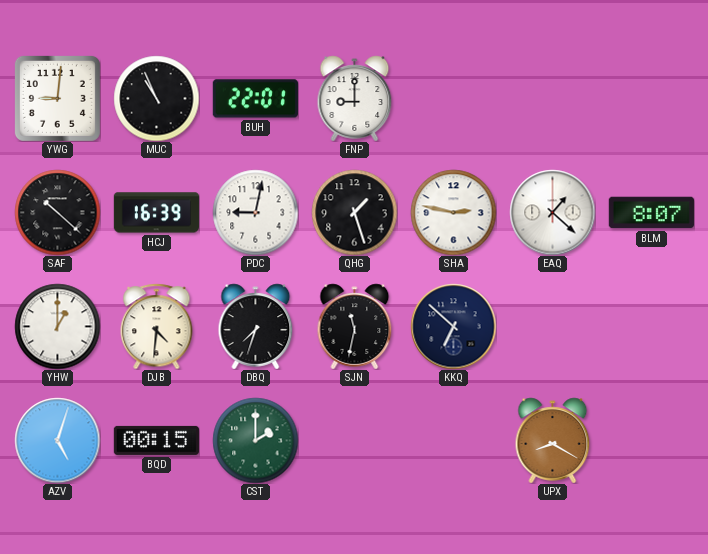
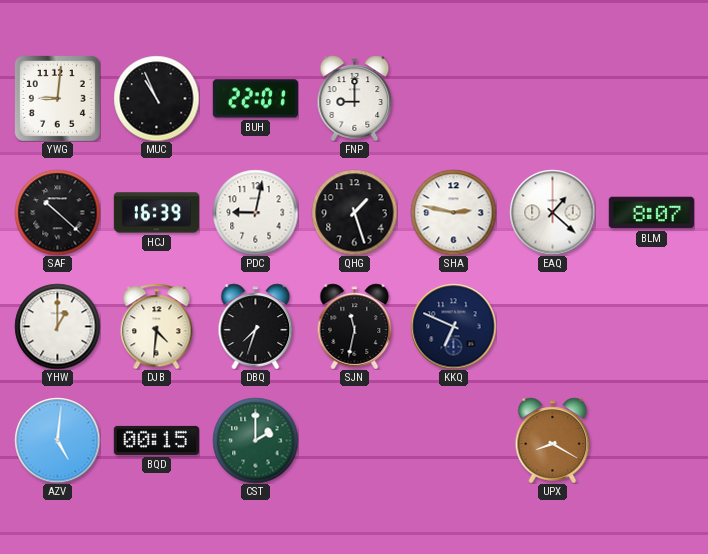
KKQ: 6:52 -> 6:49 (453, 326)
AZV: 5:03 -> 5:01 (57, 440)
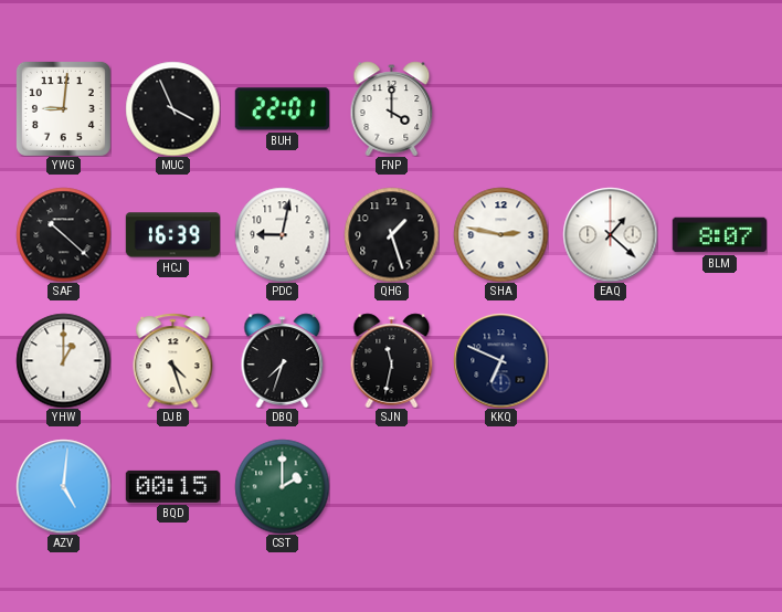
MUC: 10:56 -> 3:56 (172, 108)
FNP: 9:00 -> 4:00 (392, 108)
DJB: 4:31 -> 4:27 (173, 360)
UPX: 8:20 -> none (553, 440)
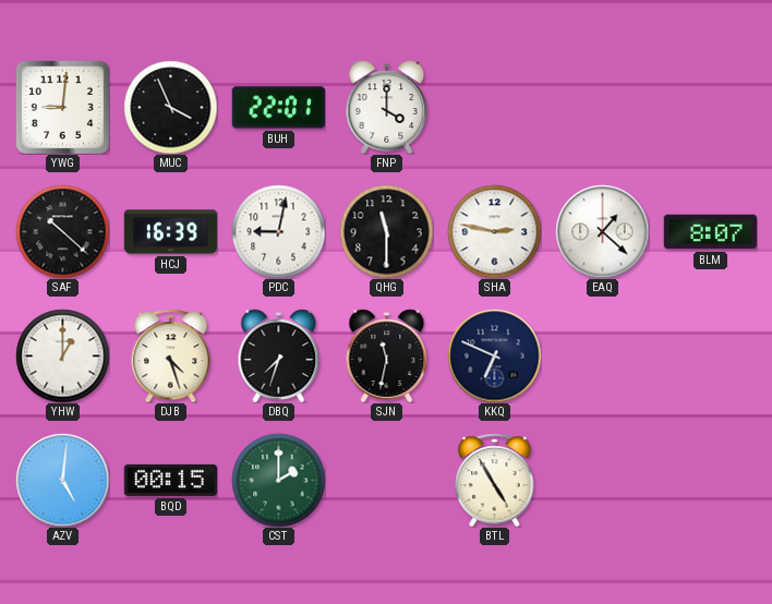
QHG: 1:27 -> 11:30 (386, 231)
BTL: none -> 4:55 (495, 480)
